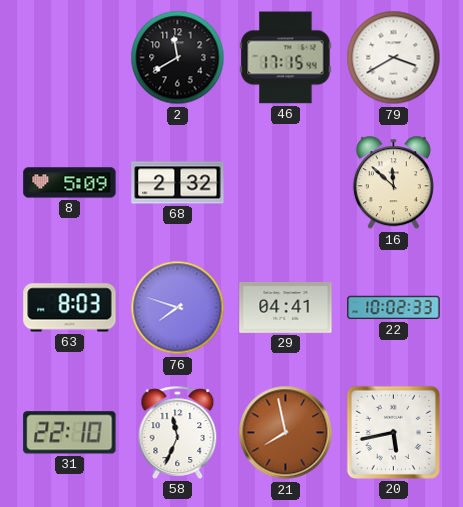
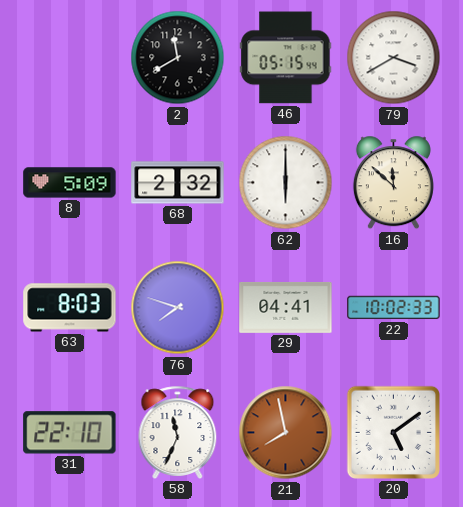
46: 17:15 -> 05:15 (286, 58)
62: none -> 6:00 (286, 183)
20: 5:43 -> 5:09 (393, 432)
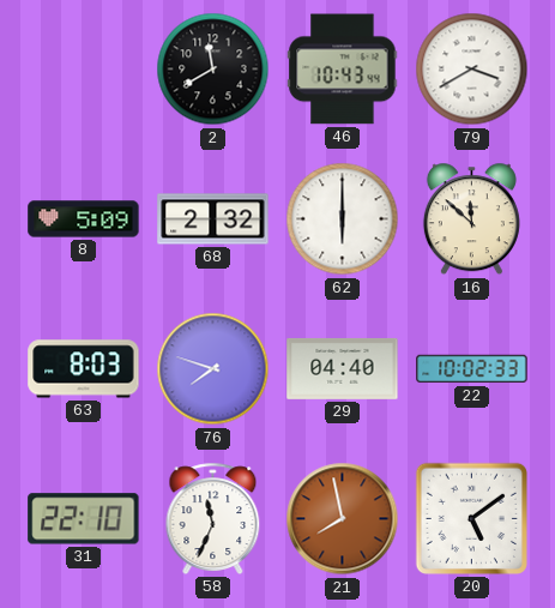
46: 05:15 -> 10:43 (343, 70)
29: 04:41 -> 04:40 (343, 368)
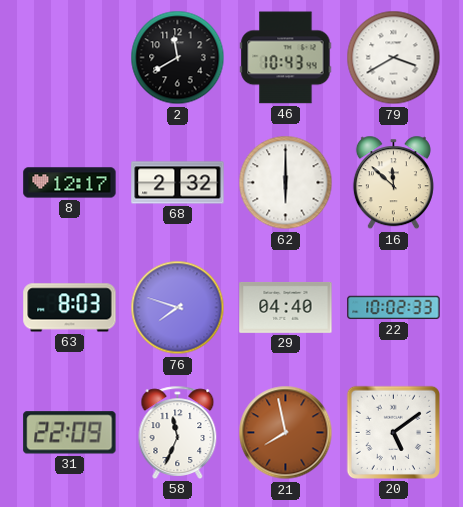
8: 5:09 -> 12:17 (70, 183)
31: 22:10 -> 22:09 (70, 433)
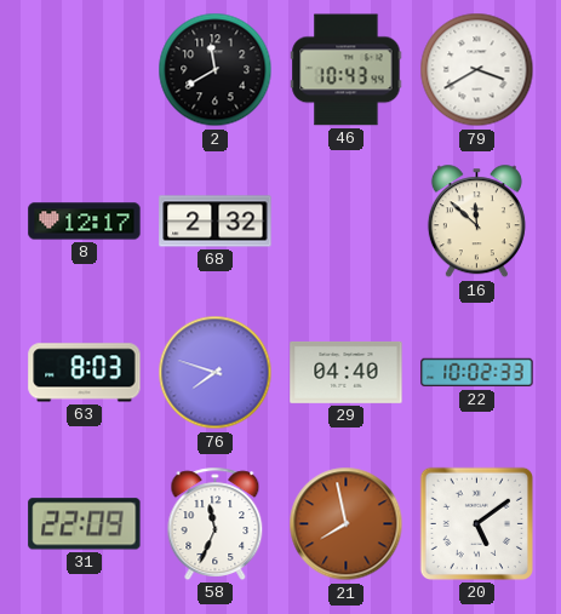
62: 6:00 -> none (286, 183)
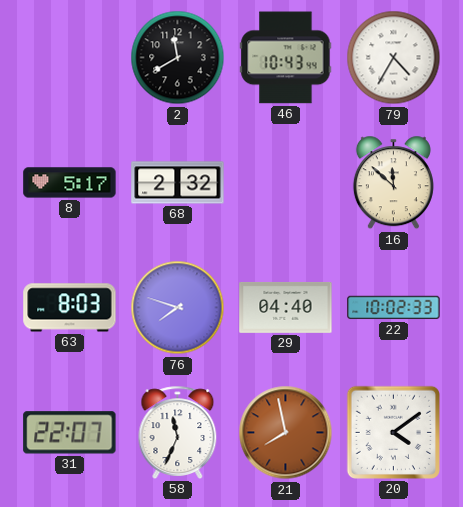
79: 3:40 -> 4:35 (394, 58)
8: 12:17 -> 5:17 (70, 183)
31: 22:09 -> 22:07 (70, 433)
20: 5:09 -> 4:09 (393, 432)
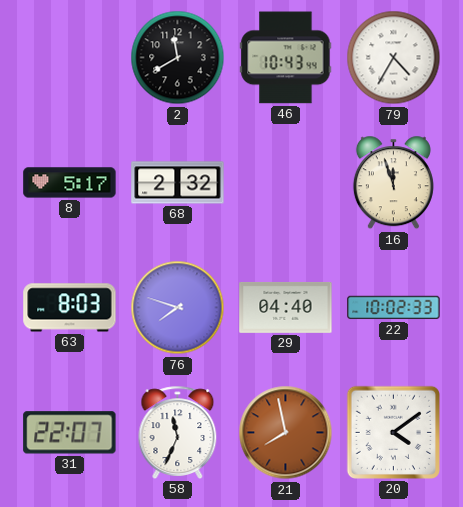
16: 11:52 -> 11:57 (393, 183)
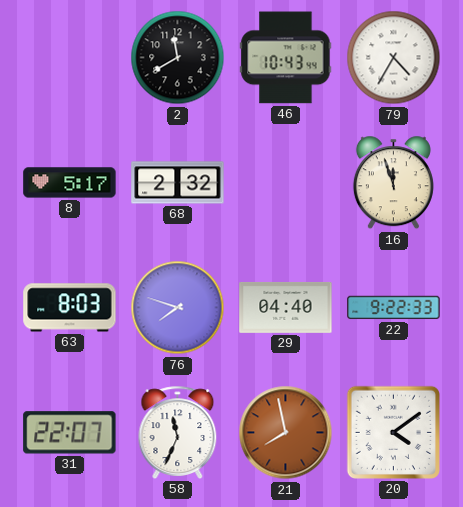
22: 10:02 -> 9:22 (394, 308)
